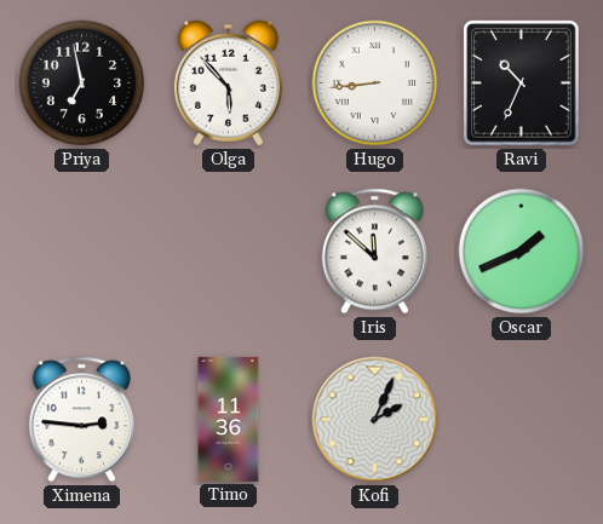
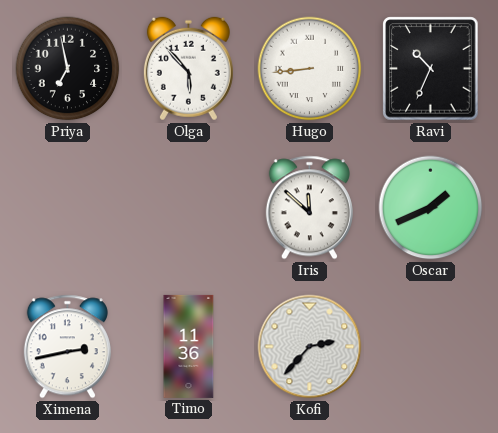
Ximena: 2:46 -> 2:43 (67, 347)
Kofi: 2:04 -> 2:37 (310, 347)
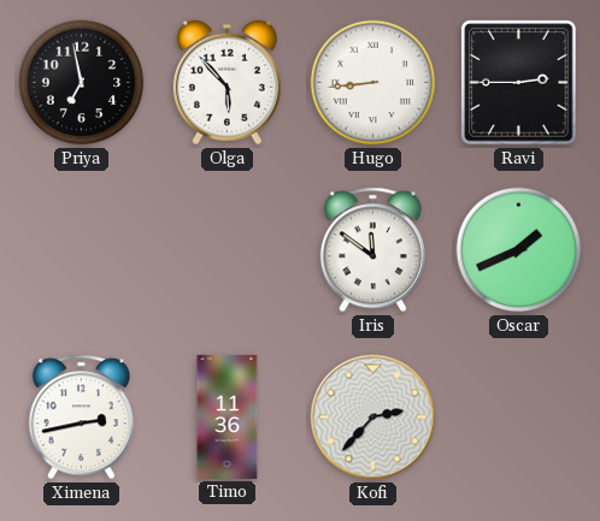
Ravi: 10:34 -> 2:45 (519, 83)
Iris: 11:52 -> 11:51 (372, 250)
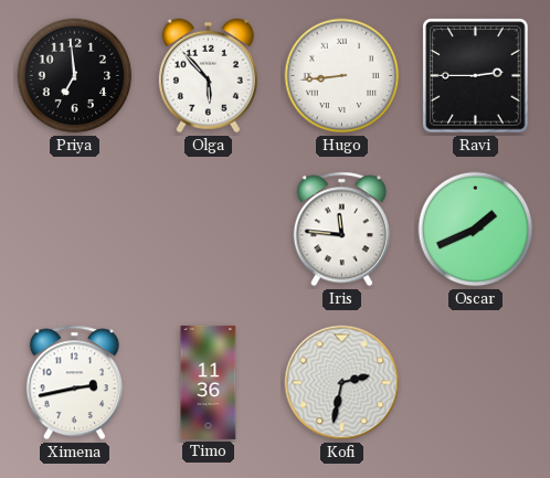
Priya: 6:58 -> 6:59 (75, 76)
Iris: 11:51 -> 11:46 (341, 230)
Kofi: 2:37 -> 2:32 (342, 383)
